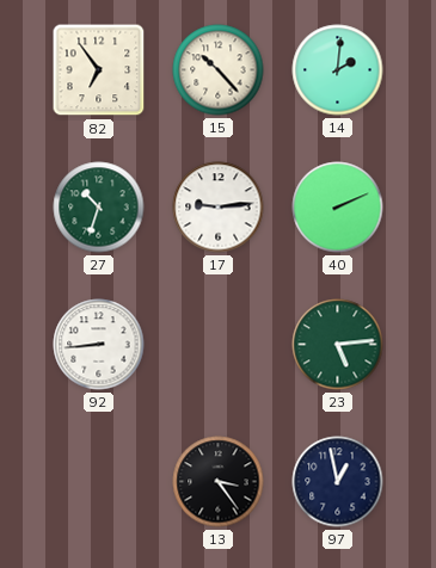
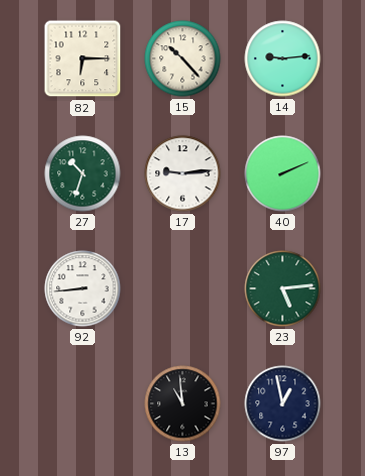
82: 6:54 -> 6:15 (83, 59)
14: 2:01 -> 9:14 (283, 59)
13: 3:24 -> 10:59 (183, 404)
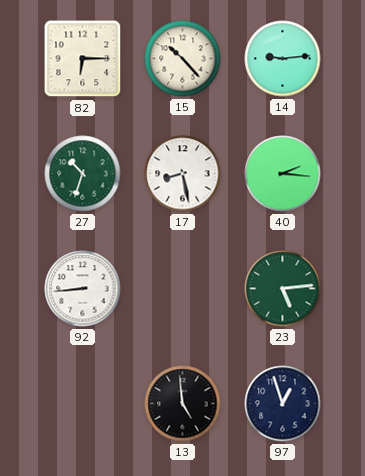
17: 9:14 -> 8:28 (183, 174)
40: 2:11 -> 2:16 (283, 174)
13: 10:59 -> 4:59 (183, 404)
97: 12:58 -> 12:57 (283, 404)
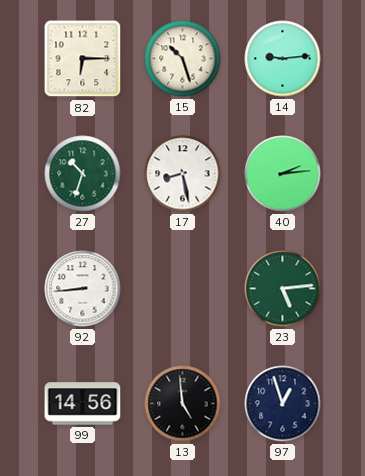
15: 10:23 -> 10:27 (183, 59)
40: 2:16 -> 2:14 (283, 174)
99: none -> 14:56 (83, 404)
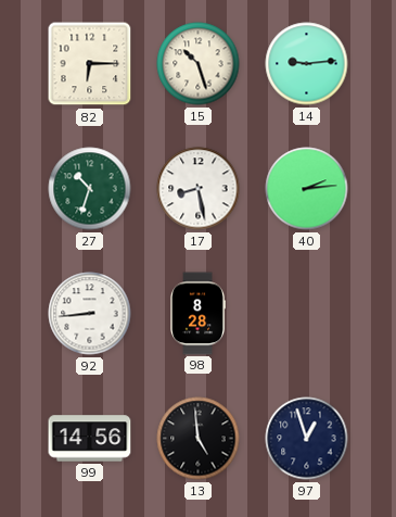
98: none -> 8:28 (199, 314)
23: 5:14 -> none (283, 289)
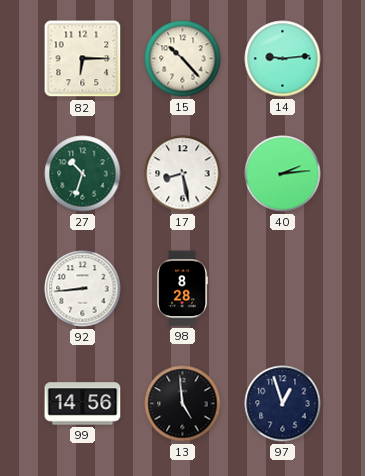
15: 10:27 -> 10:23 (183, 59)
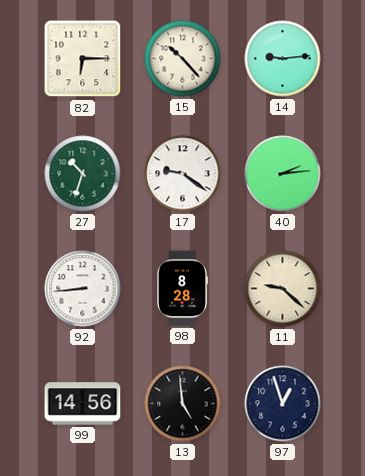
17: 8:28 -> 9:21 (183, 174)
11: none -> 9:22 (283, 289)
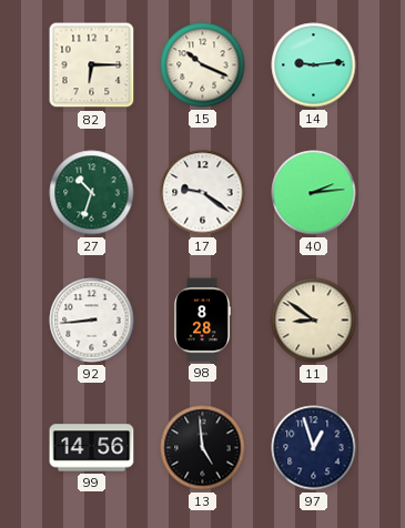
15: 10:23 -> 10:19 (203, 65)
11: 9:22 -> 8:51 (314, 321)
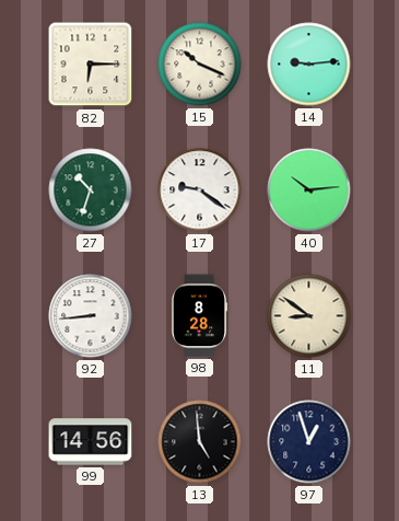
40: 2:14 -> 10:14 (309, 190)
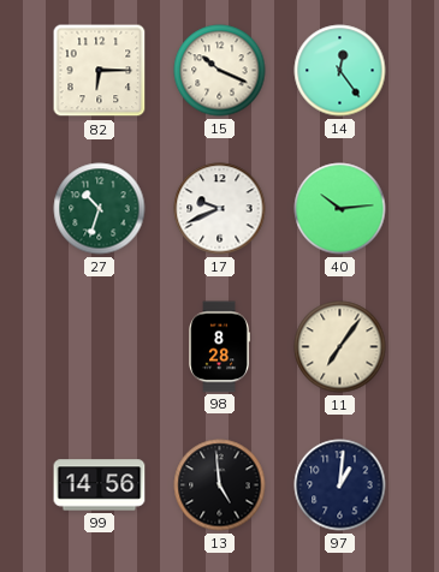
14: 9:14 -> 12:24 (340, 71)
17: 9:21 -> 9:41 (220, 209)
92: 8:44 -> none (91, 316)
11: 8:51 -> 7:06 (340, 347)
97: 12:57 -> 1:01 (340, 485)
